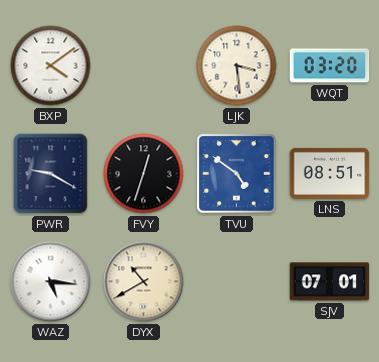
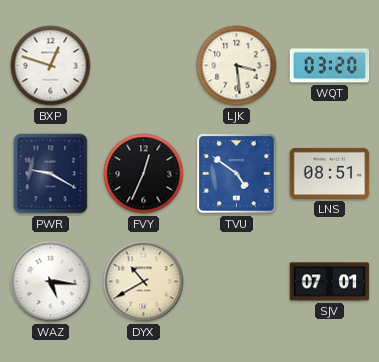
BXP: 4:09 -> 12:48 (51, 66)
FVY: 12:33 -> 12:34 (144, 174)
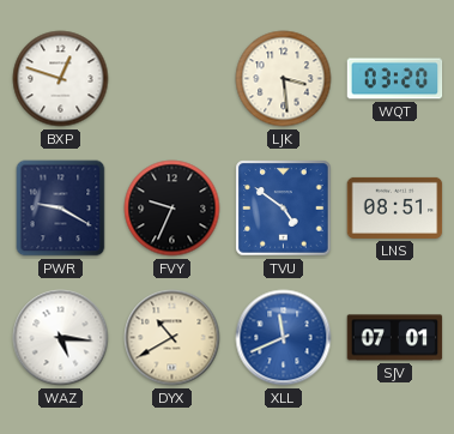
FVY: 12:34 -> 9:34 (172, 209)
XLL: none -> 11:41 (284, 338)
